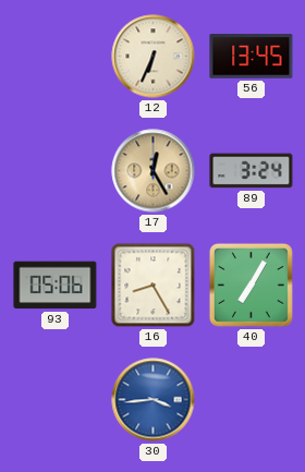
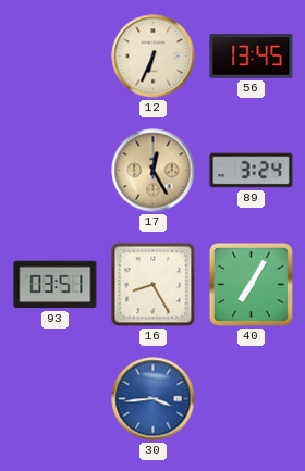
93: 05:06 -> 03:51 (56, 285)
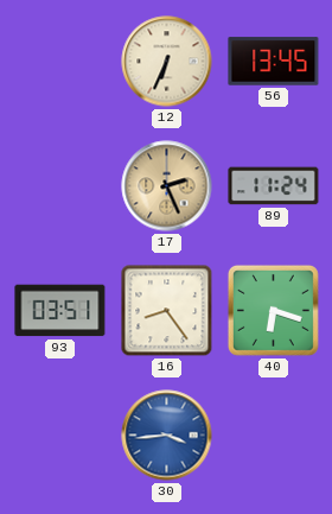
17: 12:25 -> 2:26 (167, 186)
89: 3:24 -> 11:24 (274, 186)
16: 8:25 -> 8:24 (167, 311)
40: 7:05 -> 6:18 (273, 310)
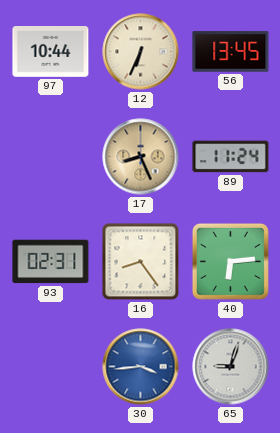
97: none -> 10:44 (51, 52)
17: 2:26 -> 8:26 (141, 157)
93: 03:51 -> 02:31 (51, 262)
40: 6:18 -> 6:14 (230, 261)
65: none -> 9:03 (231, 367)
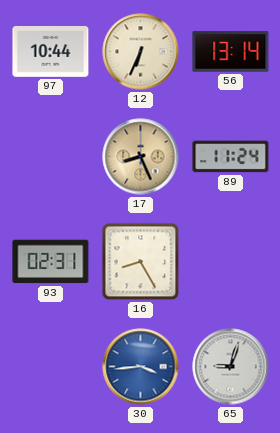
56: 13:45 -> 13:14 (231, 52)
16: 8:24 -> 8:25 (141, 262)
40: 6:14 -> none (230, 261)
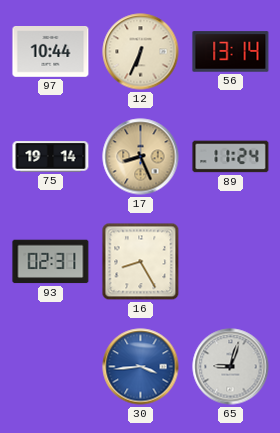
75: none -> 19:14 (51, 157)
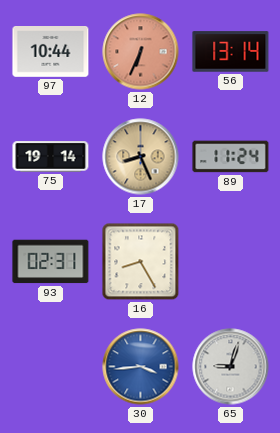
12 dial: cream -> salmon (141, 52)
